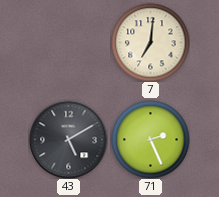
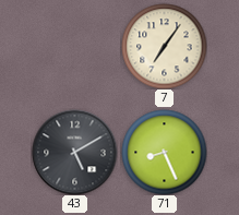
7: 7:01 -> 7:06 (164, 46)
71: 2:26 -> 8:26 (164, 152)
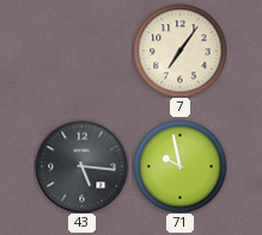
43: 5:10 -> 5:16 (81, 166)
71: 8:26 -> 9:58 (179, 166)
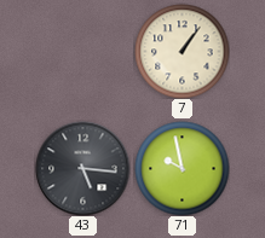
7: 7:06 -> 1:06 (182, 51)
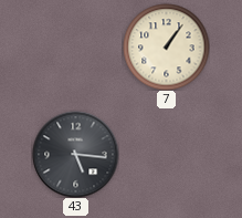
71: 9:58 -> none (182, 168)
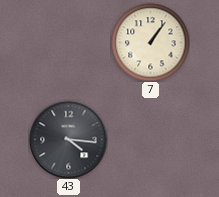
43: 5:16 -> 4:16 (68, 139)
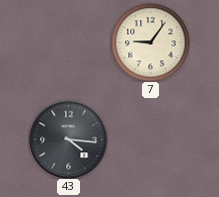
7: 1:06 -> 9:06 (150, 42)
